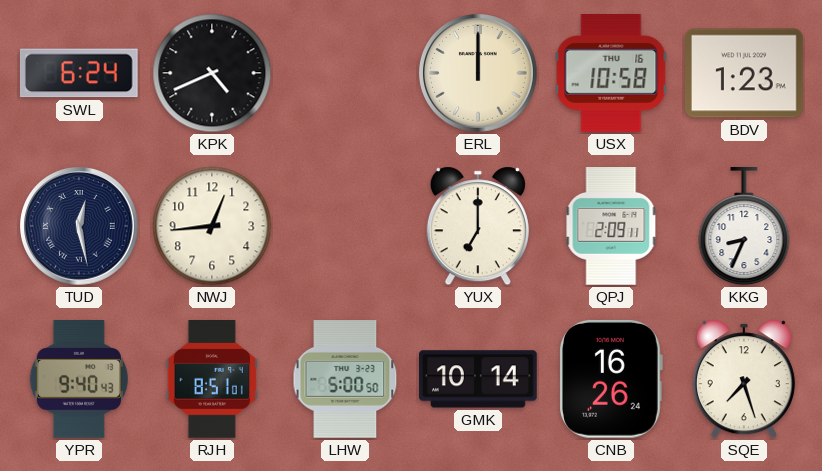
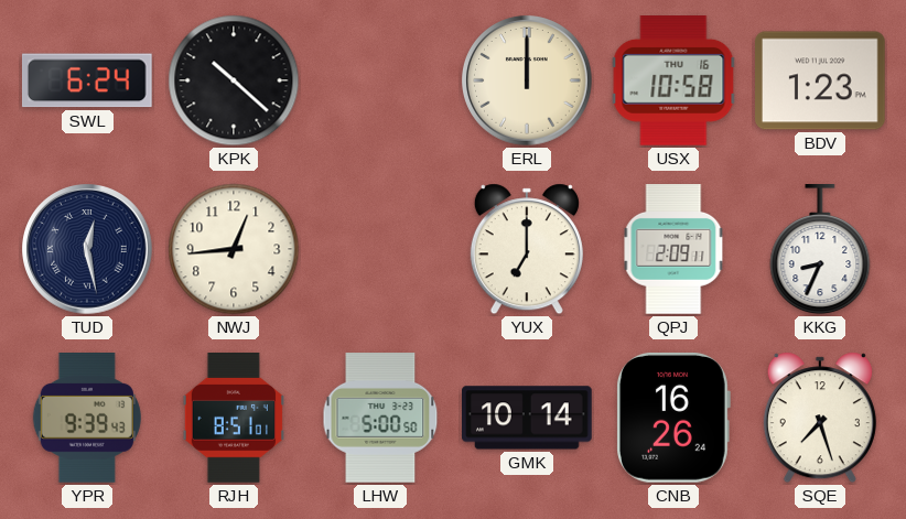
KPK: 4:41 -> 10:22 (234, 80)
YPR: 9:40 -> 9:39 (87, 419)
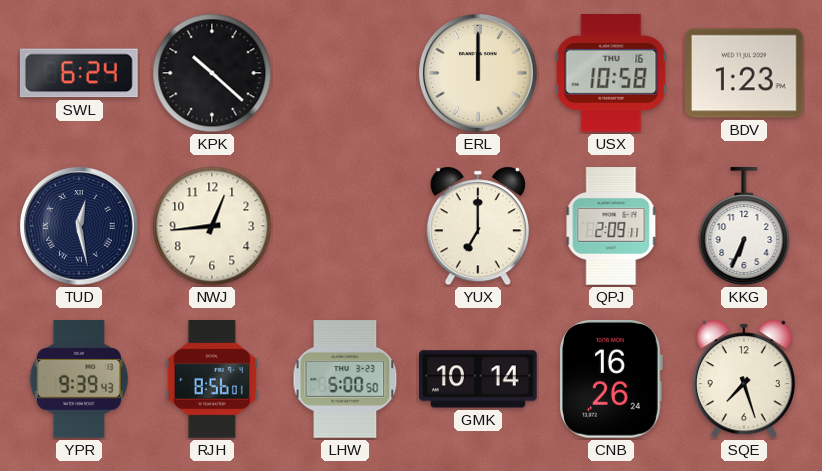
KKG: 8:34 -> 6:34 (744, 227)
RJH: 8:51 -> 8:56 (212, 380)
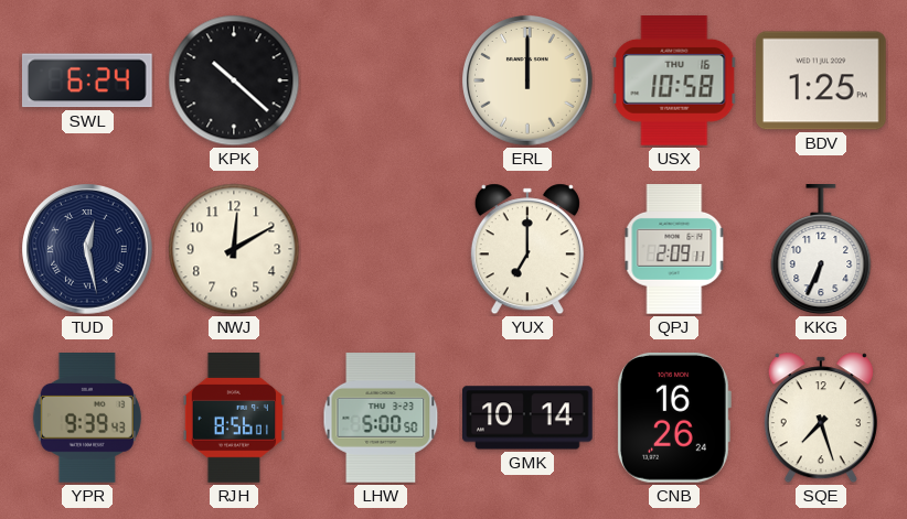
BDV: 1:23 -> 1:25 (822, 80)
NWJ: 12:44 -> 12:10 (234, 249)
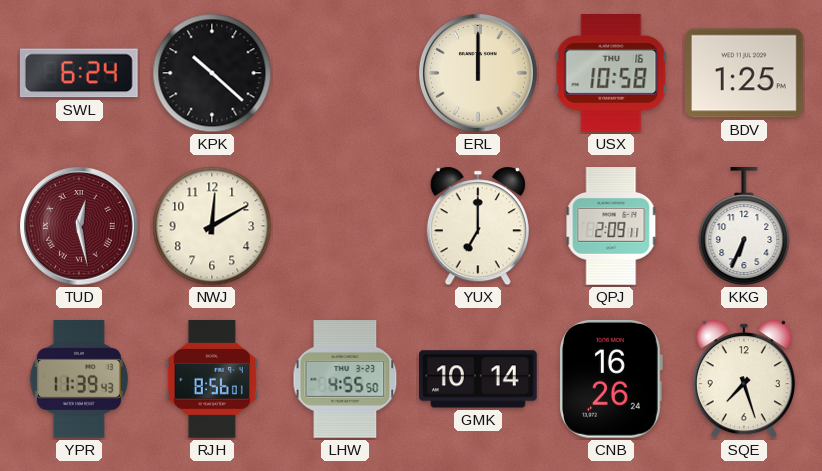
TUD dial: navy -> burgundy (80, 227)
YPR: 9:39 -> 11:39 (79, 380)
LHW: 5:00 -> 4:55 (345, 379)
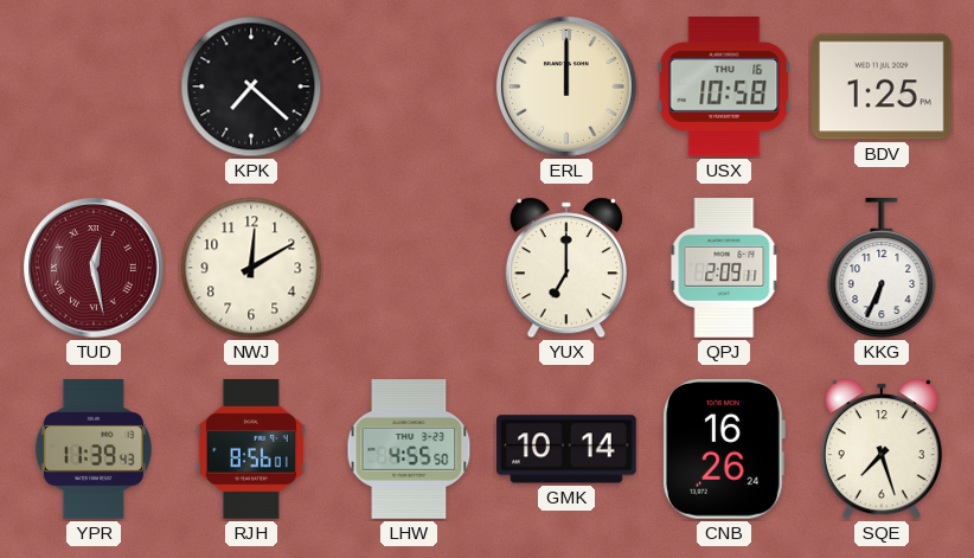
SWL: 6:24 -> none (79, 73)
KPK: 10:22 -> 7:22 (251, 86)
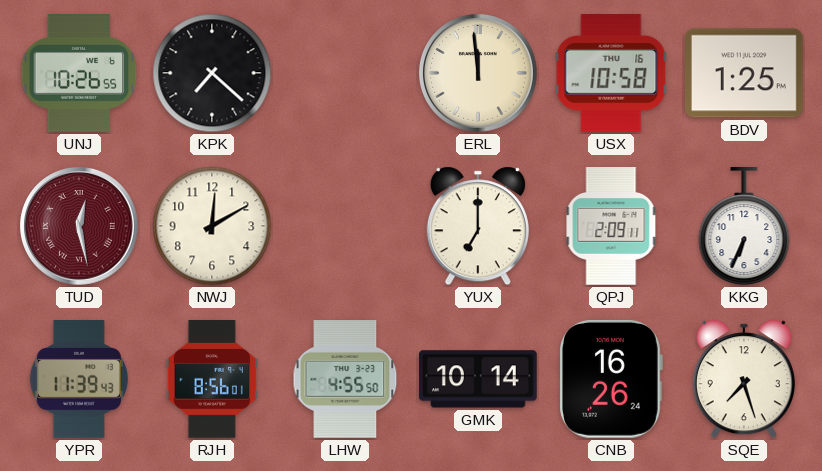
UNJ: none -> 10:26 (79, 73)
ERL: 12:00 -> 11:59 (479, 74)
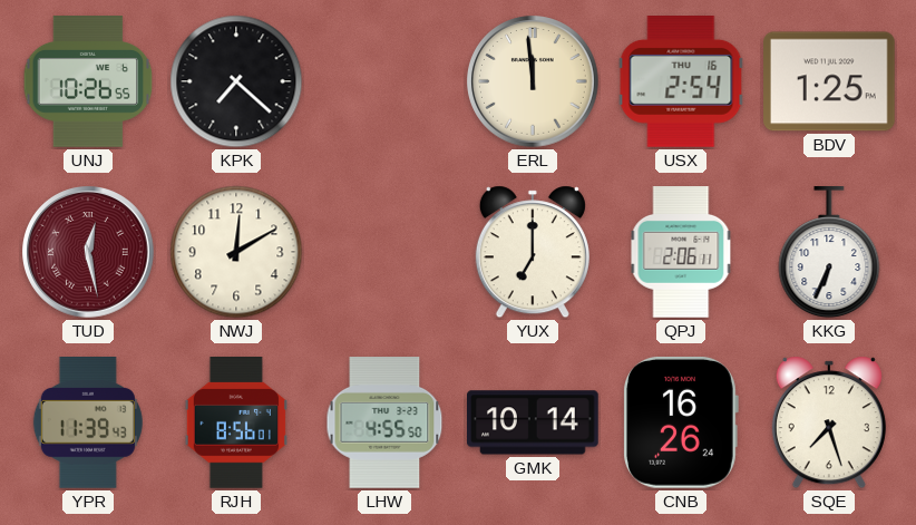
USX: 10:58 -> 2:54 (681, 82)
QPJ: 2:09 -> 2:06 (681, 253)
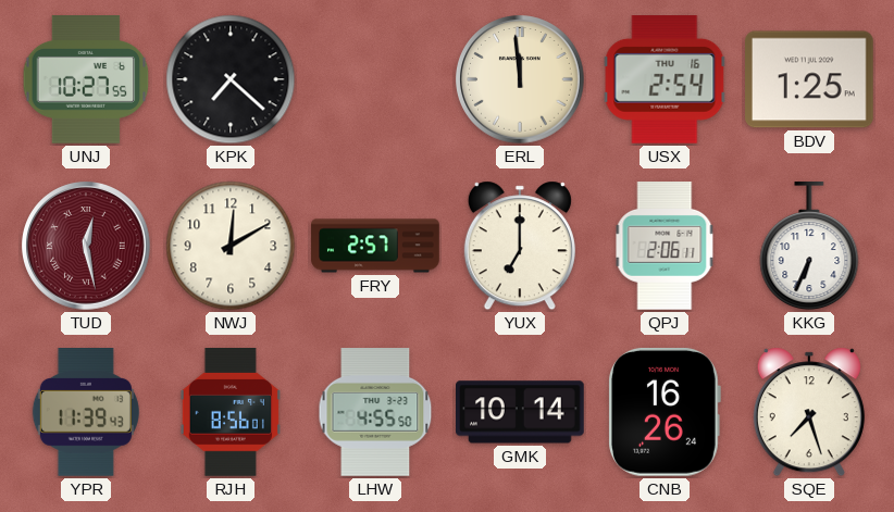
UNJ: 10:26 -> 10:27 (86, 79)
FRY: none -> 2:57 (375, 246)
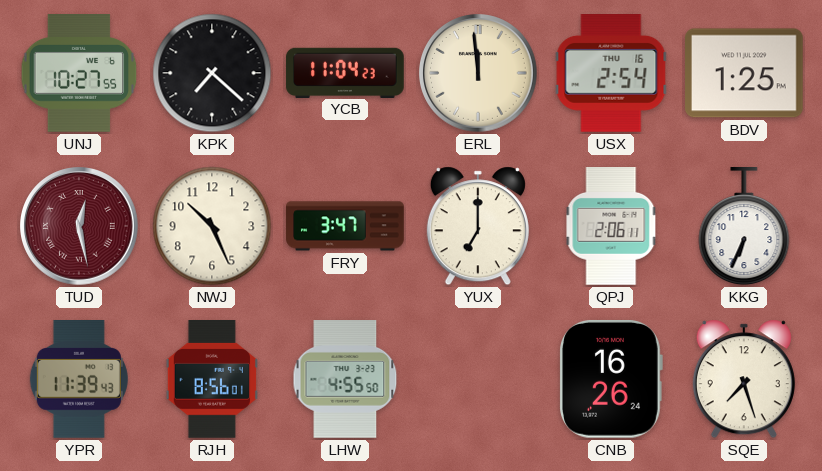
YCB: none -> 11:04 (345, 72)
NWJ: 12:10 -> 10:26 (212, 226)
FRY: 2:57 -> 3:47 (345, 226)
GMK: 10:14 -> none (521, 412)
